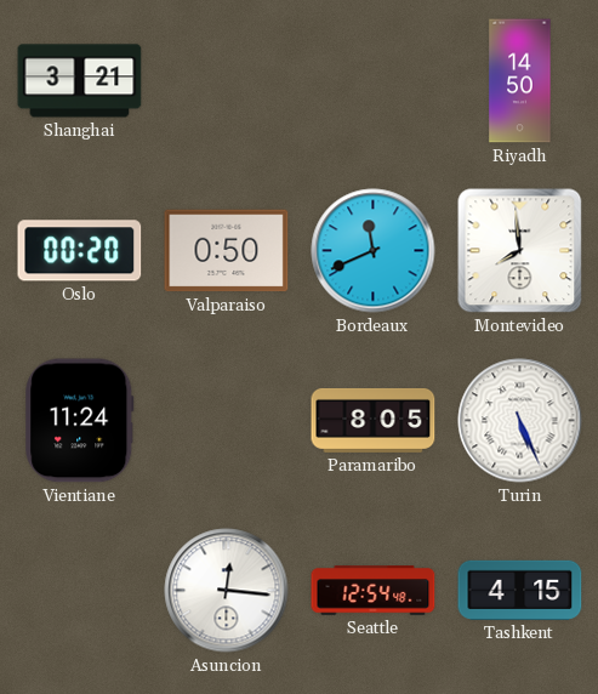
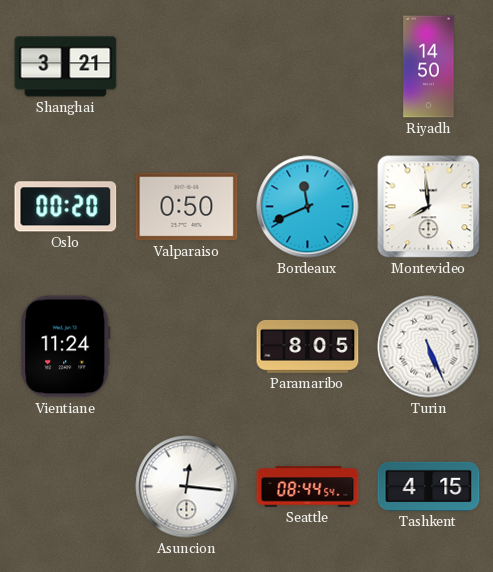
Seattle: 12:54 -> 08:44 (308, 487)
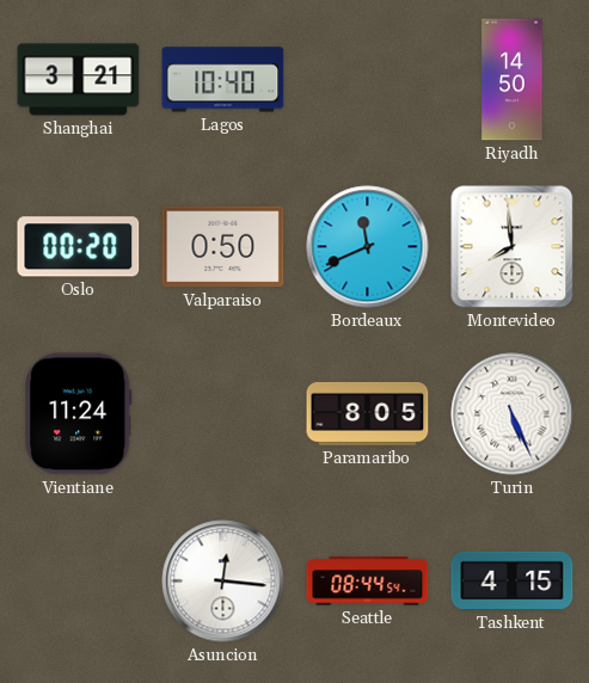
Lagos: none -> 10:40 (223, 80)
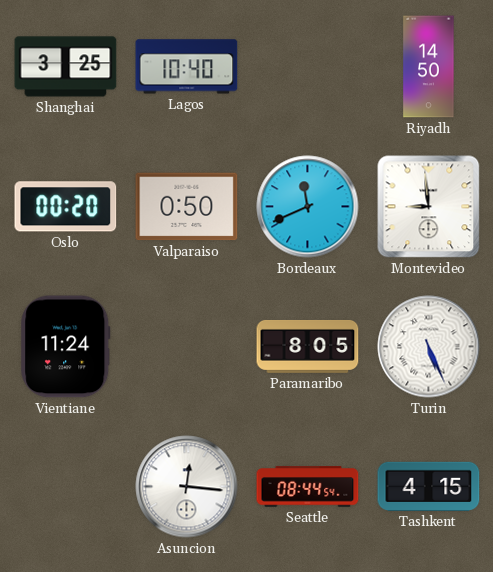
Shanghai: 3:21 -> 3:25 (66, 67)
Montevideo: 7:59 -> 8:59 (429, 207)
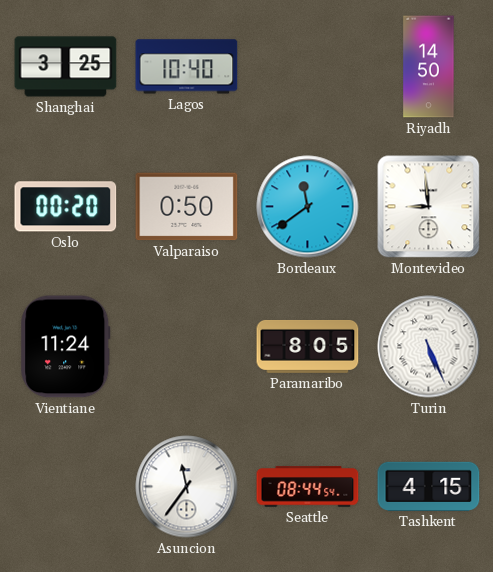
Bordeaux: 11:41 -> 11:39 (308, 207)
Asuncion: 12:16 -> 11:36 (187, 487)
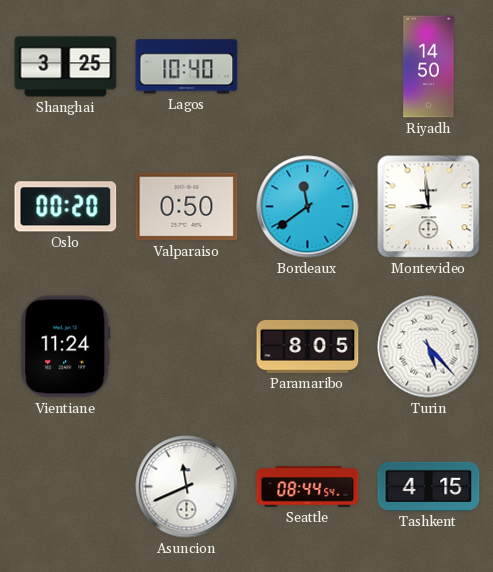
Turin: 5:26 -> 5:23 (429, 347)
Asuncion: 11:36 -> 11:41 (187, 487)
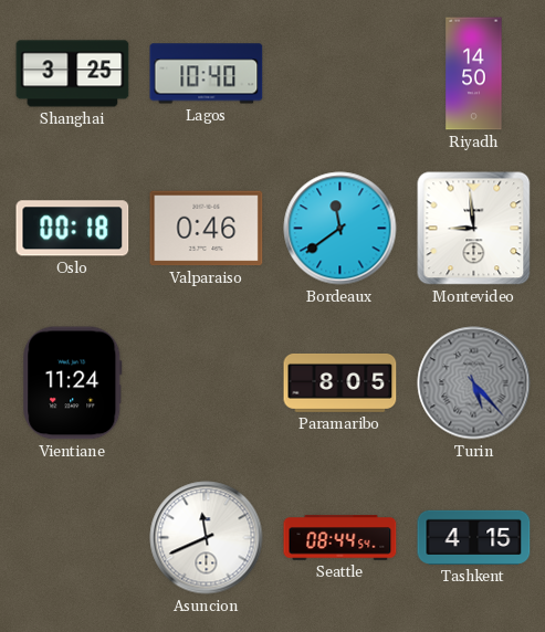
Oslo: 00:20 -> 00:18 (73, 229)
Valparaiso: 0:50 -> 0:46 (207, 229)
Turin dial: white -> grey (474, 383)
